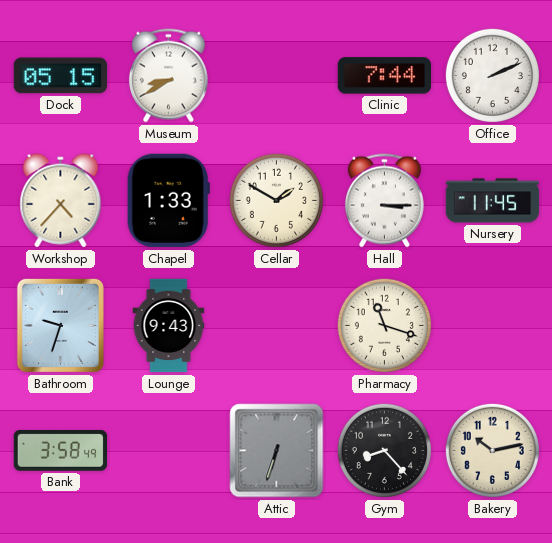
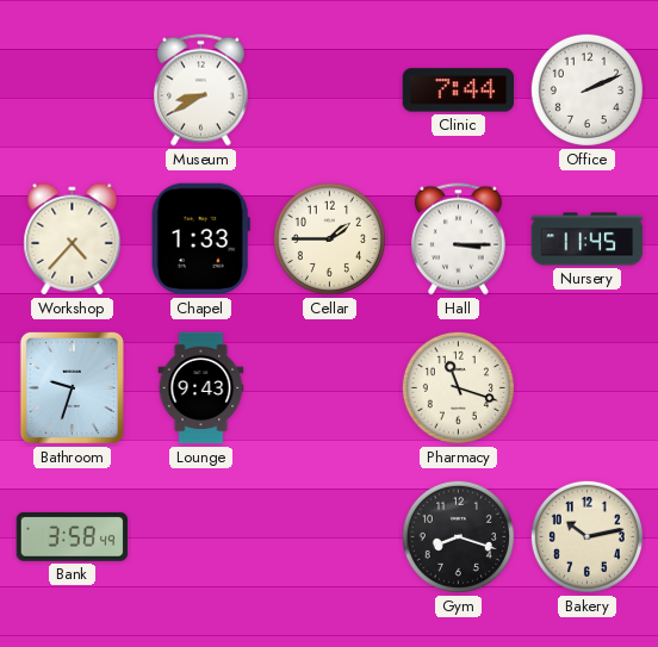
Dock: 05:15 -> none (61, 76)
Cellar: 1:50 -> 1:45 (329, 238)
Attic: 6:33 -> none (277, 451)
Gym: 8:23 -> 8:18 (458, 536)
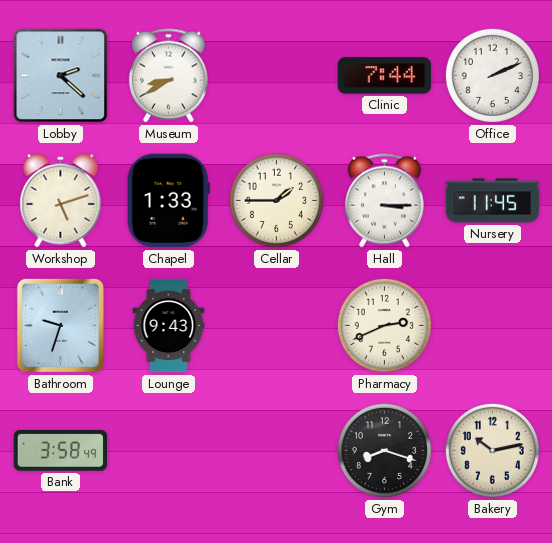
Lobby: none -> 2:22 (61, 76)
Workshop: 4:37 -> 5:12 (61, 201)
Pharmacy: 11:18 -> 2:41 (384, 325)
